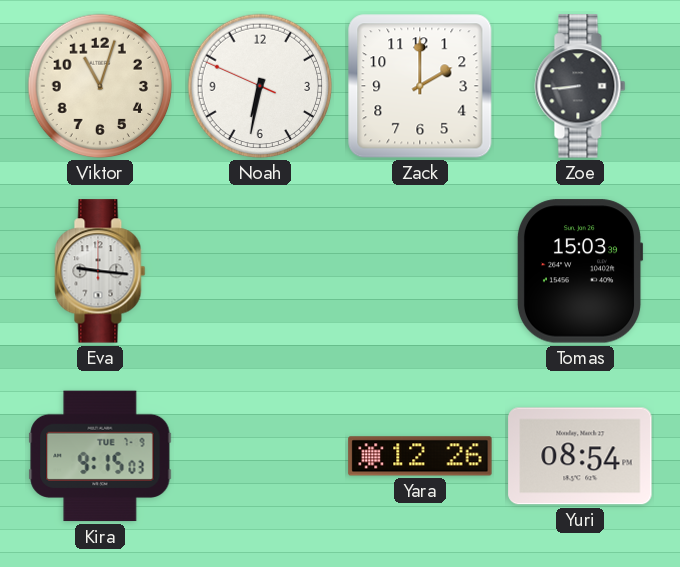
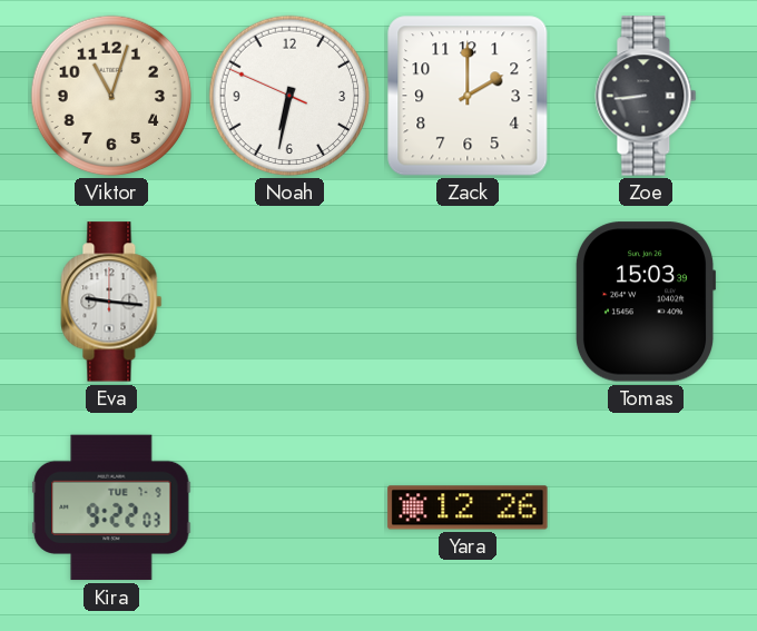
Kira: 9:15 -> 9:22 (111, 507)
Yuri: 08:54 -> none (580, 456)
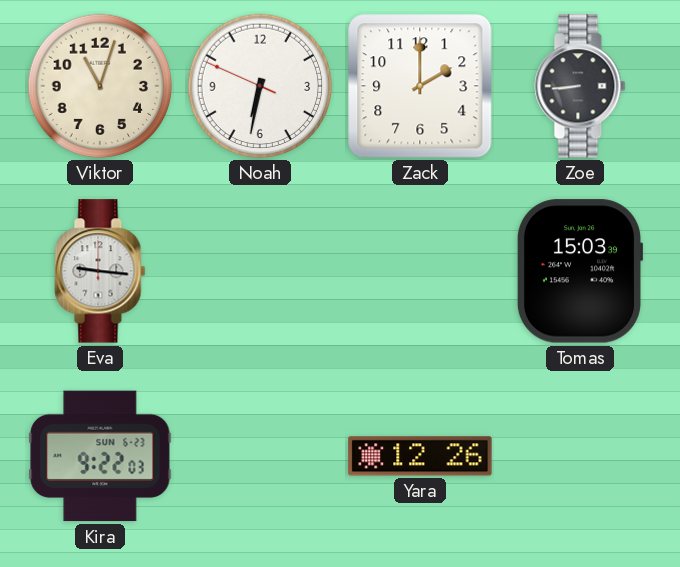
Kira date: TUE 7-9 -> SUN 6-23 (100, 456)
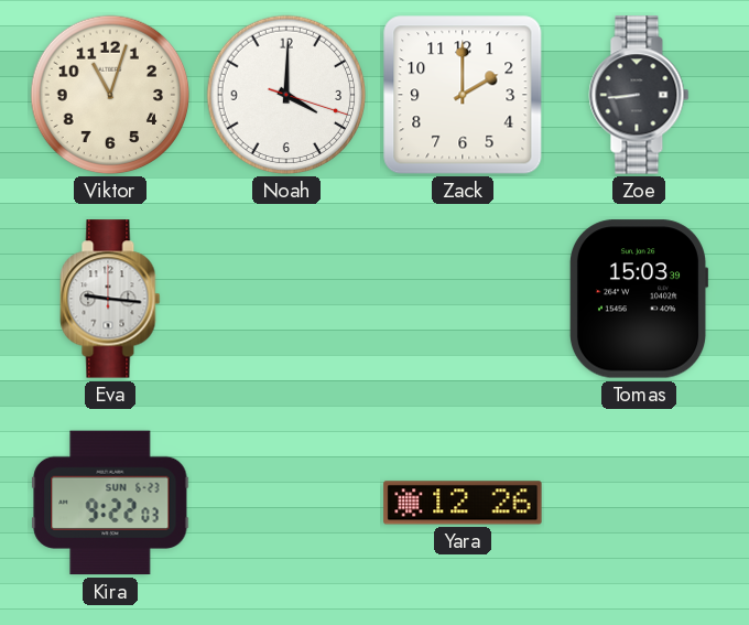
Noah: 6:31 -> 4:00 (286, 95)
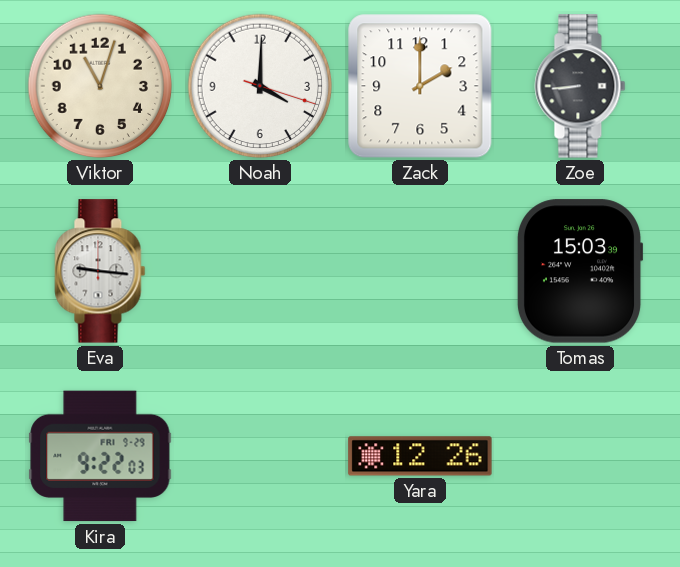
Kira date: SUN 6-23 -> FRI 9-29 (100, 456)
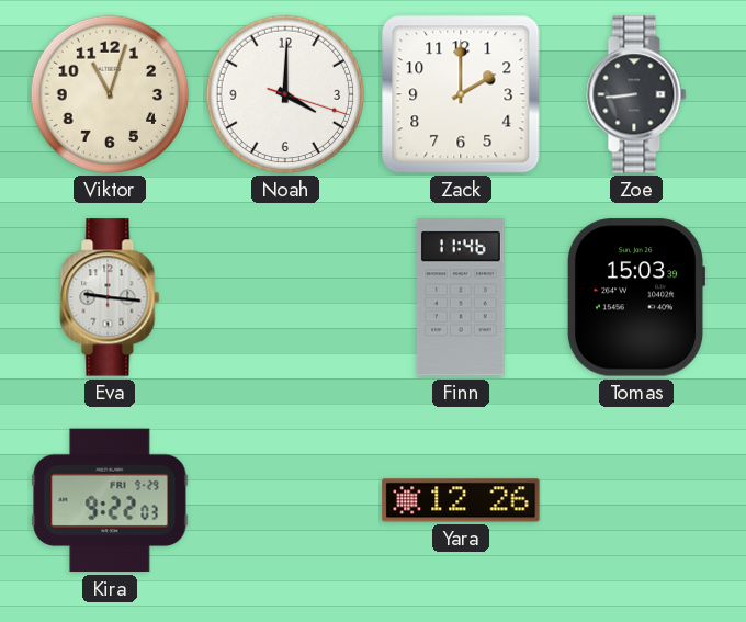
Finn: none -> 11:46 (461, 297)
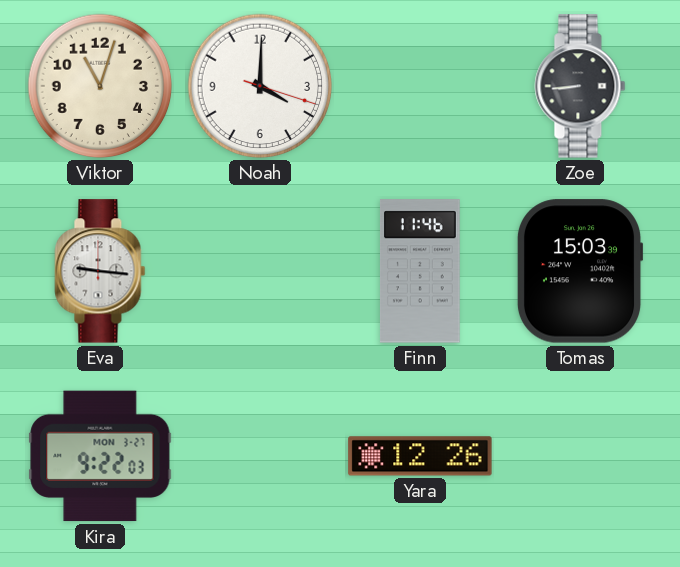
Zack: 2:00 -> none (461, 94)
Kira date: FRI 9-29 -> MON 3-27 (100, 456)
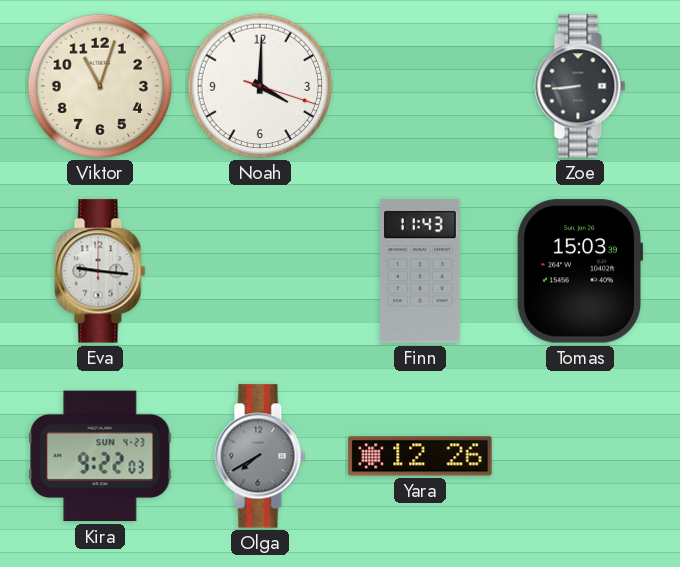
Finn: 11:46 -> 11:43 (420, 271)
Kira date: MON 3-27 -> SUN 4-23 (100, 456)
Olga: none -> 7:40 (260, 456)
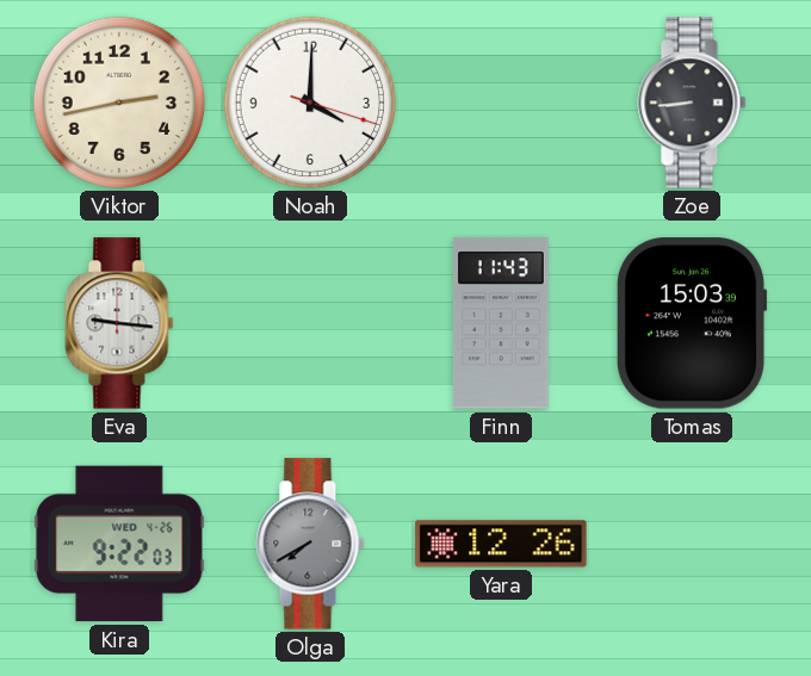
Viktor: 11:03 -> 2:43 (119, 103)
Kira date: SUN 4-23 -> WED 4-26 (119, 544)
